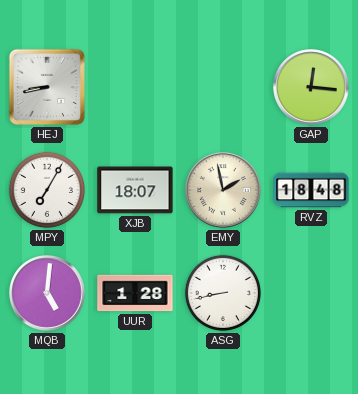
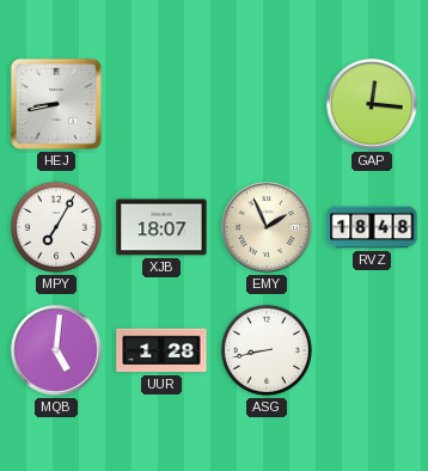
EMY: 1:58 -> 1:56 (268, 228)
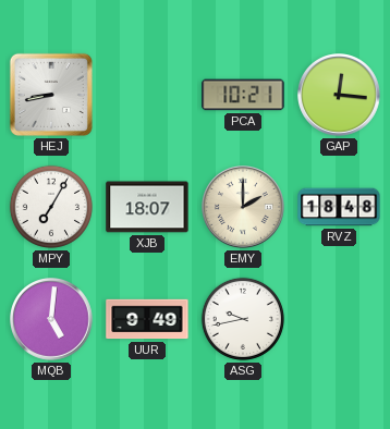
PCA: none -> 10:21 (243, 95)
EMY: 1:56 -> 2:00 (244, 208)
UUR: 1:28 -> 9:49 (147, 319)
ASG: 8:43 -> 9:43 (243, 319)
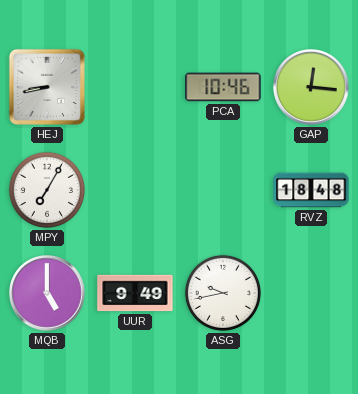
PCA: 10:21 -> 10:46 (223, 87)
XJB: 18:07 -> none (147, 207)
EMY: 2:00 -> none (244, 208)
MQB: 5:01 -> 5:00 (48, 294)
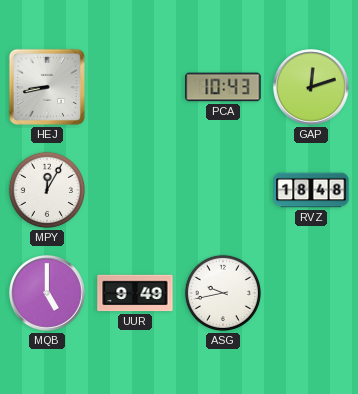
PCA: 10:46 -> 10:43 (223, 87)
GAP: 12:16 -> 12:12 (312, 88)
MPY: 7:05 -> 12:05 (47, 190)
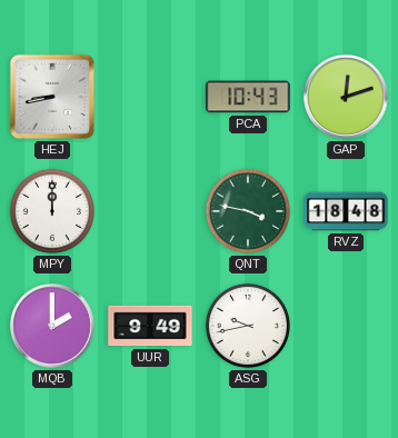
MPY: 12:05 -> 12:00 (52, 211)
QNT: none -> 3:47 (248, 211)
MQB: 5:00 -> 2:00 (53, 327)
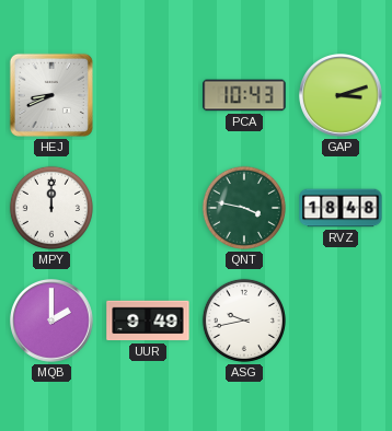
HEJ: 8:43 -> 8:41 (51, 95)
GAP: 12:12 -> 3:12 (342, 96)
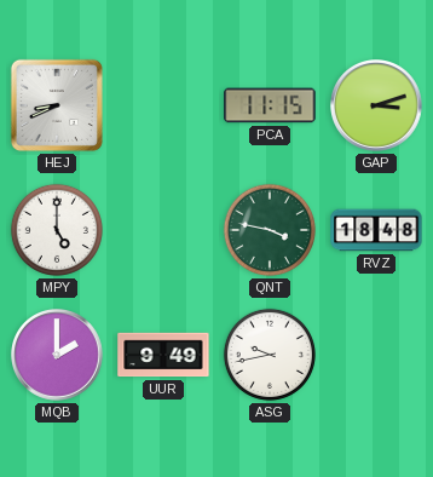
PCA: 10:43 -> 11:15 (270, 105)
MPY: 12:00 -> 5:00 (57, 230)
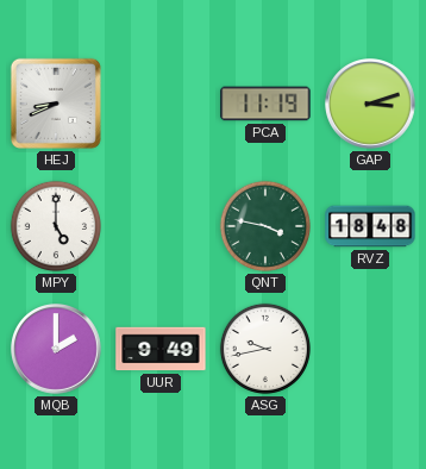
PCA: 11:15 -> 11:19 (265, 104)
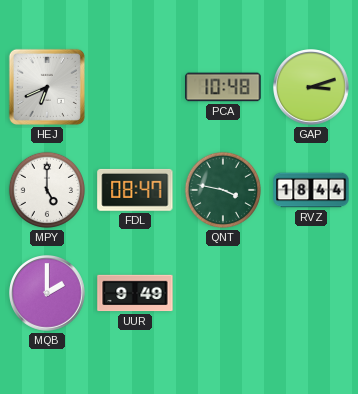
HEJ: 8:41 -> 6:41 (47, 87)
PCA: 11:19 -> 10:48 (223, 87)
FDL: none -> 08:47 (135, 190)
RVZ: 18:48 -> 18:44 (311, 190)
ASG: 9:43 -> none (265, 349)
